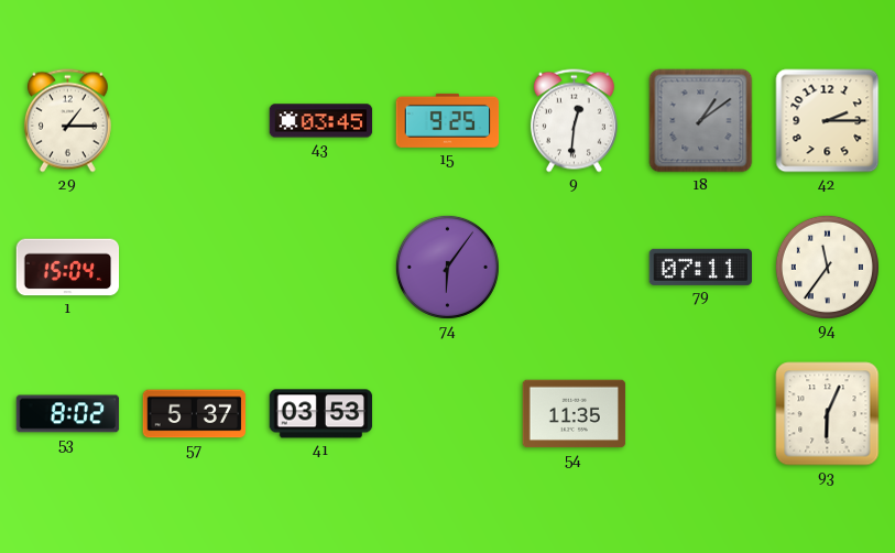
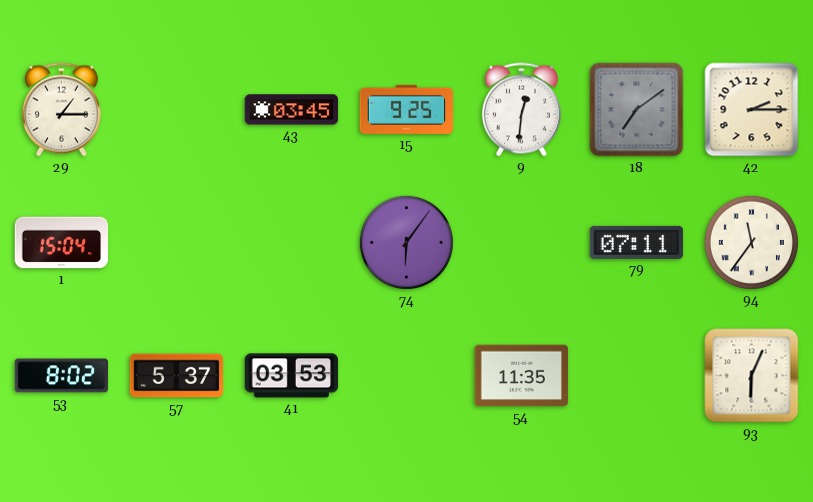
18: 1:09 -> 7:09 (637, 110)
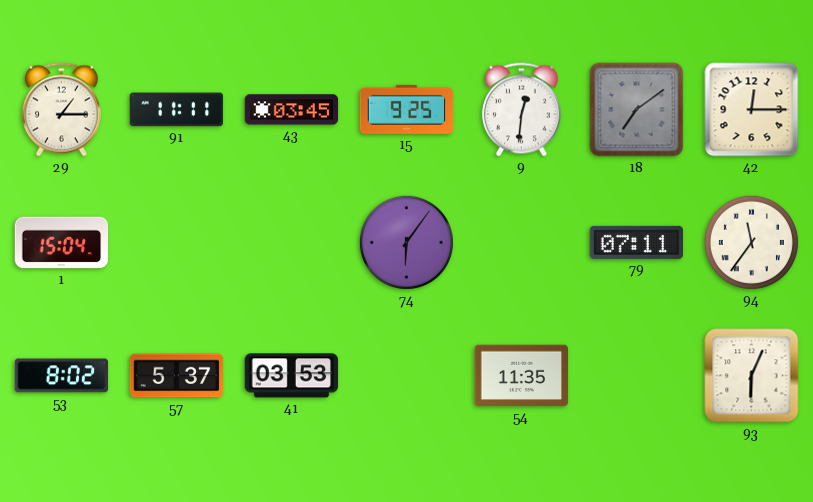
91: none -> 11:11 (177, 110)
42: 2:15 -> 12:15 (752, 110)
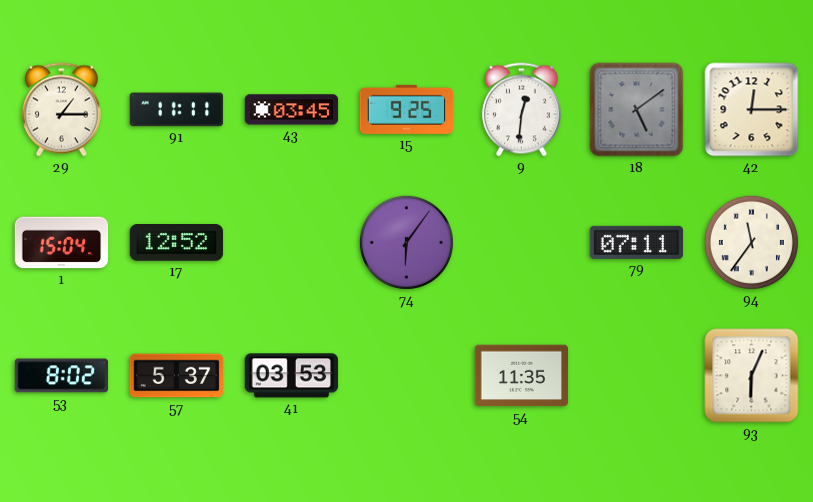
18: 7:09 -> 5:09 (637, 110)
17: none -> 12:52 (177, 243)
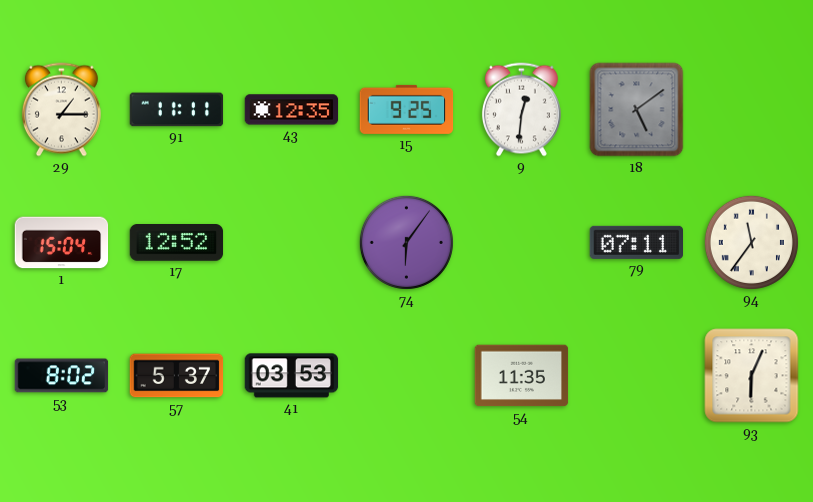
43: 03:45 -> 12:35 (292, 110)
42: 12:15 -> none (752, 110)
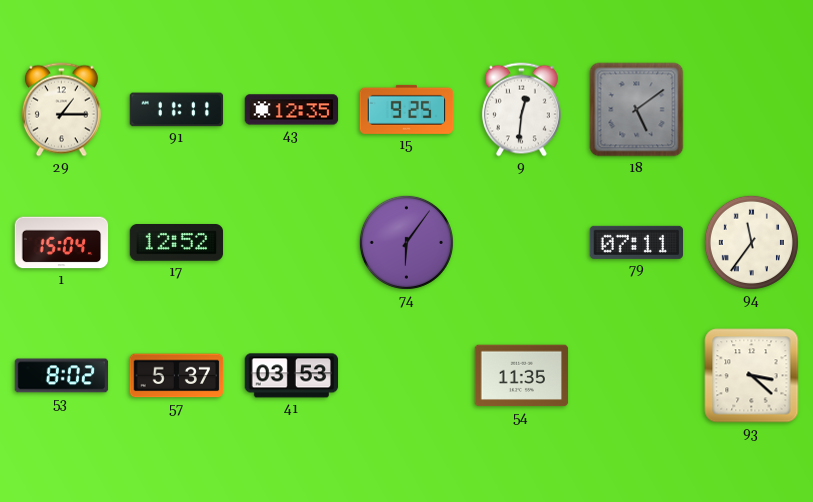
93: 6:04 -> 3:22 (752, 376)
